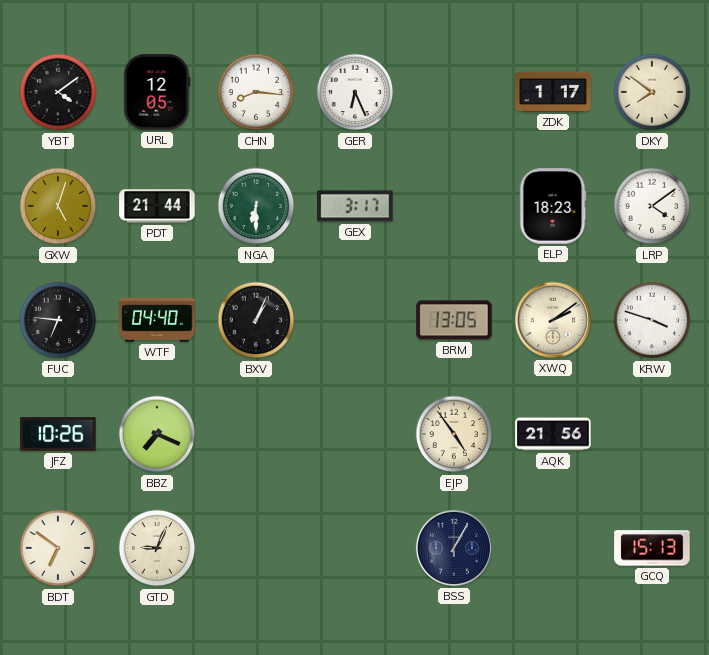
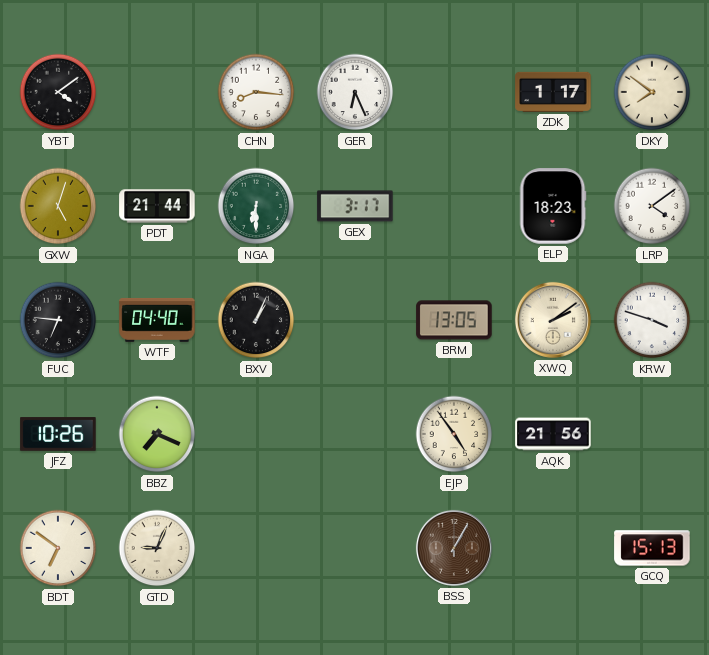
URL: 12:05 -> none (157, 92)
BSS dial: navy -> brown (454, 548)
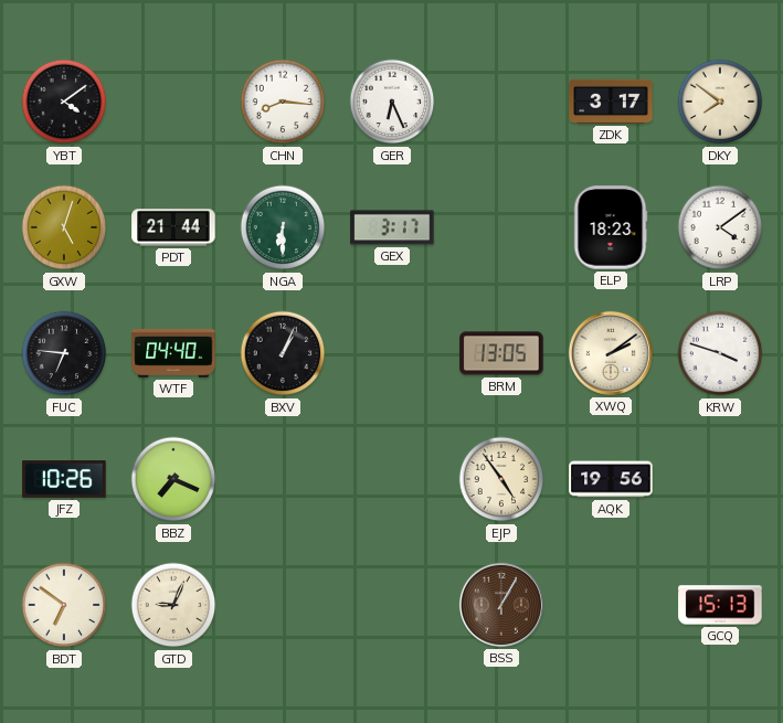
ZDK: 1:17 -> 3:17 (611, 102)
AQK: 21:56 -> 19:56 (611, 479)
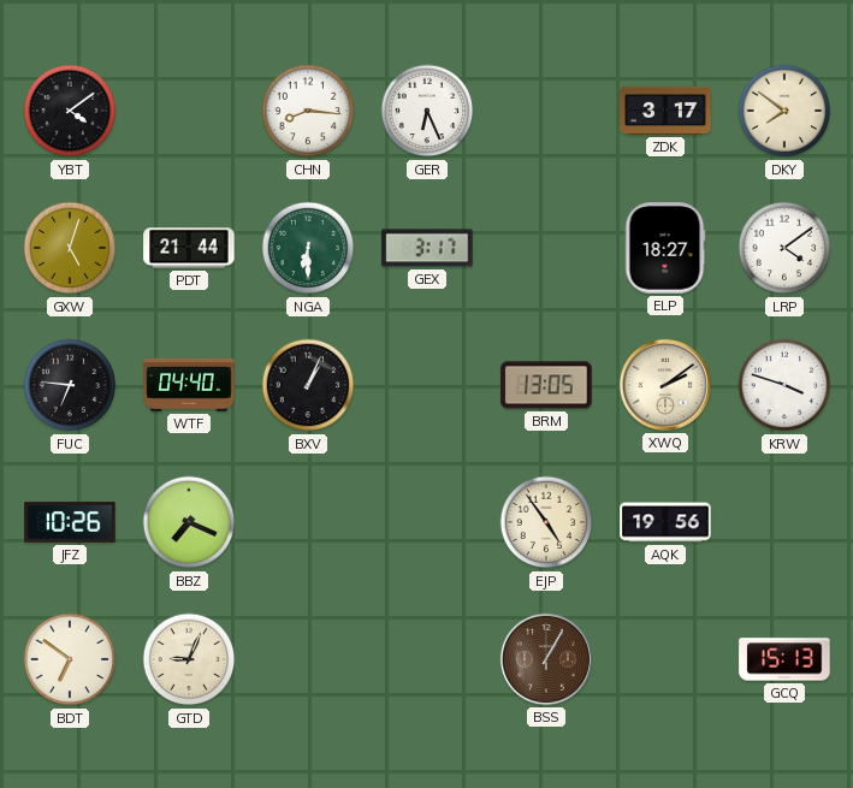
ELP: 18:23 -> 18:27 (665, 248)
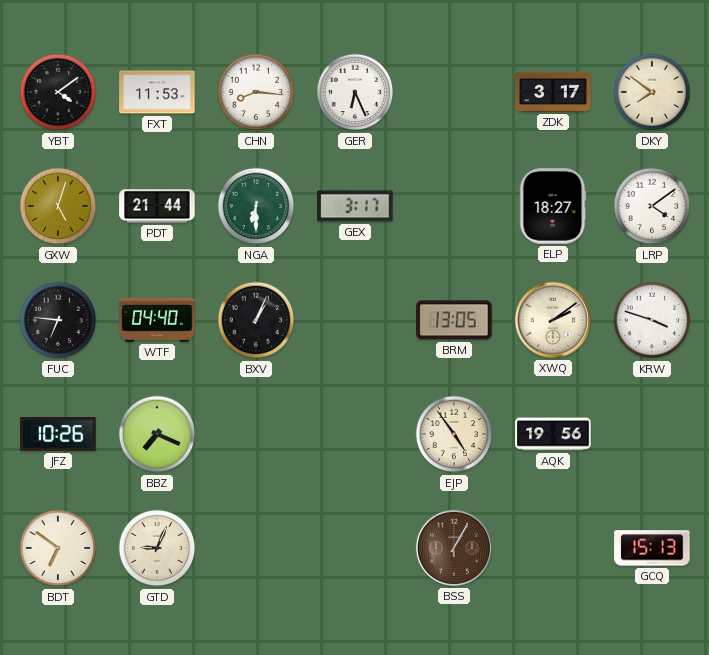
FXT: none -> 11:53 (157, 92)
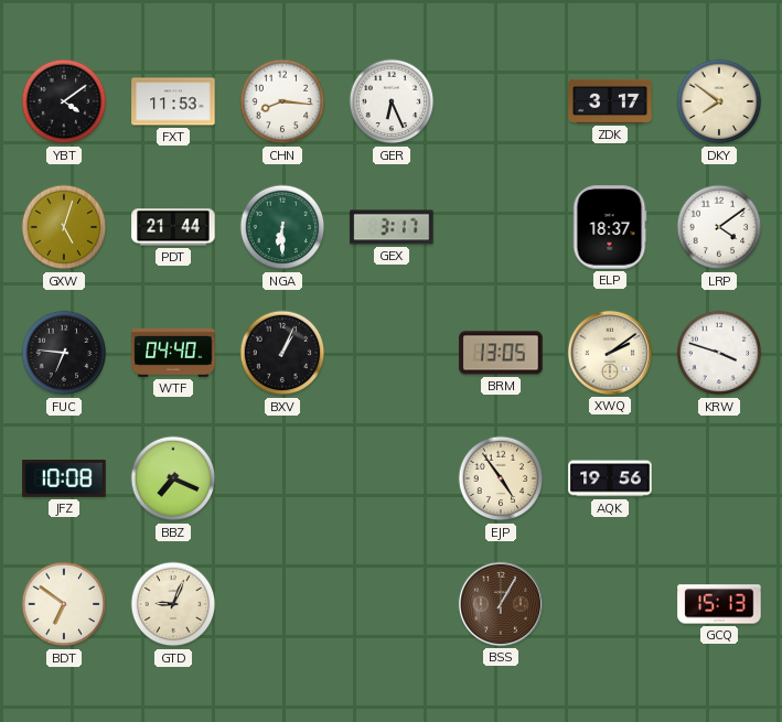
ELP: 18:27 -> 18:37 (610, 227)
JFZ: 10:26 -> 10:08 (64, 478)
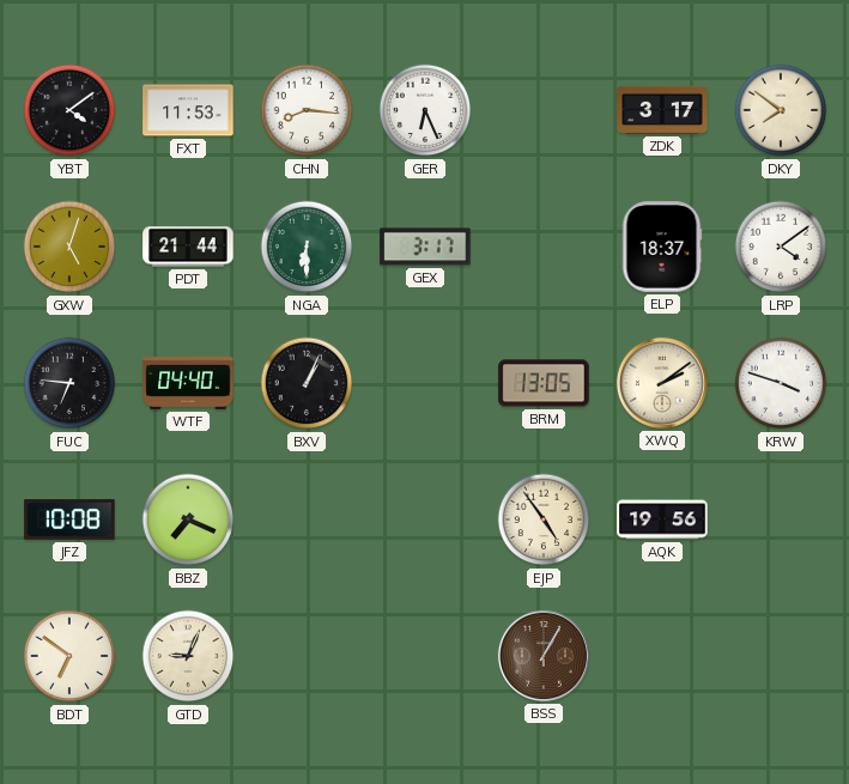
GCQ: 15:13 -> none (719, 604)
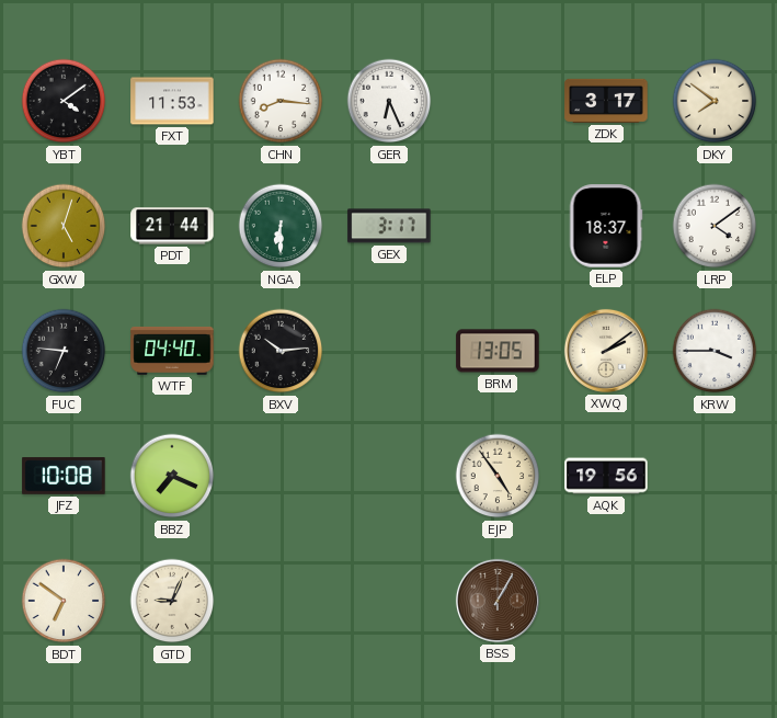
BXV: 1:04 -> 10:14 (281, 351)
KRW: 3:48 -> 3:45 (715, 351)
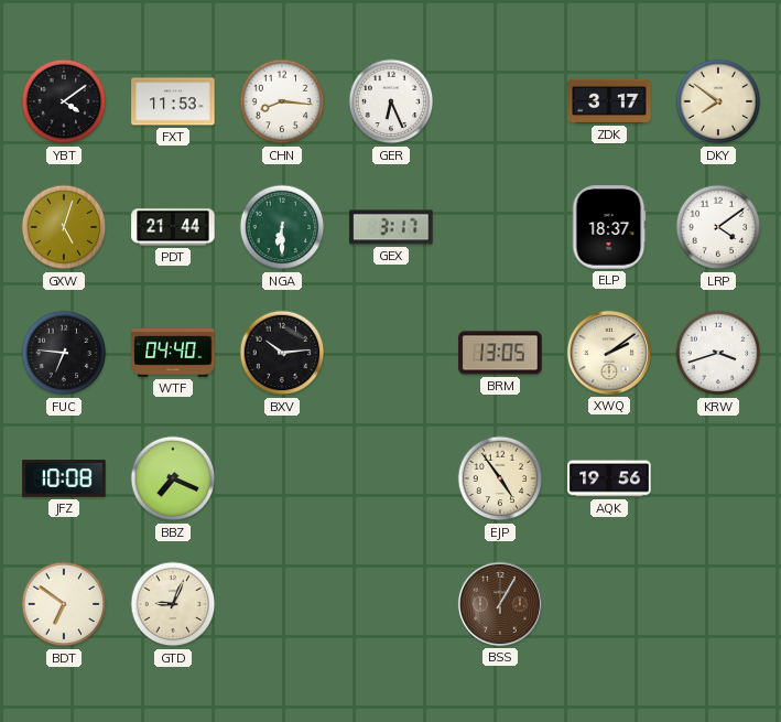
KRW: 3:45 -> 3:42 (718, 353)
